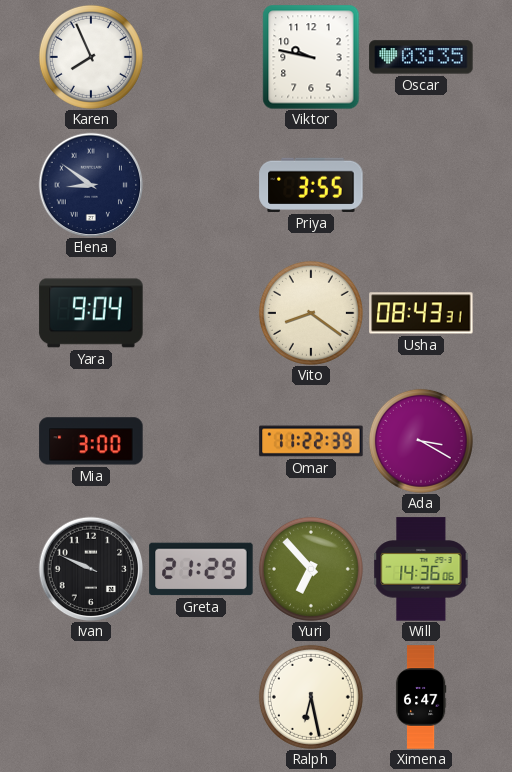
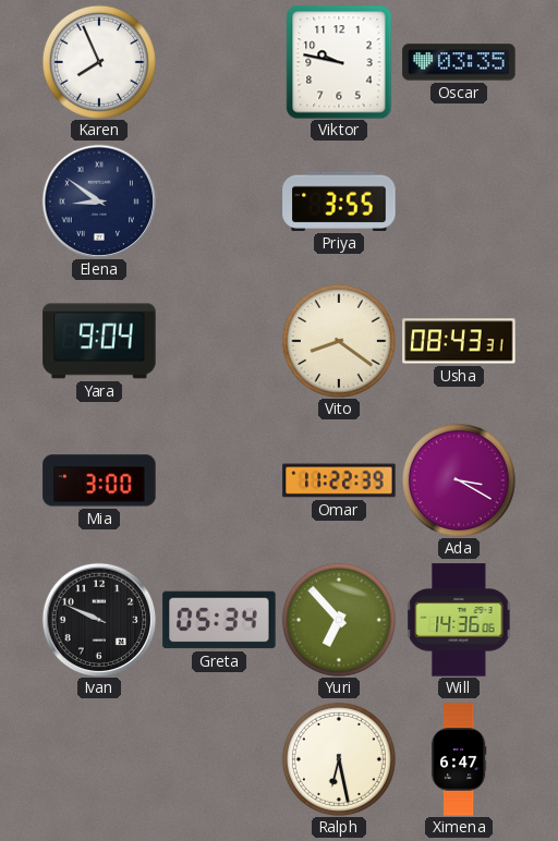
Greta: 21:29 -> 05:34 (219, 620)
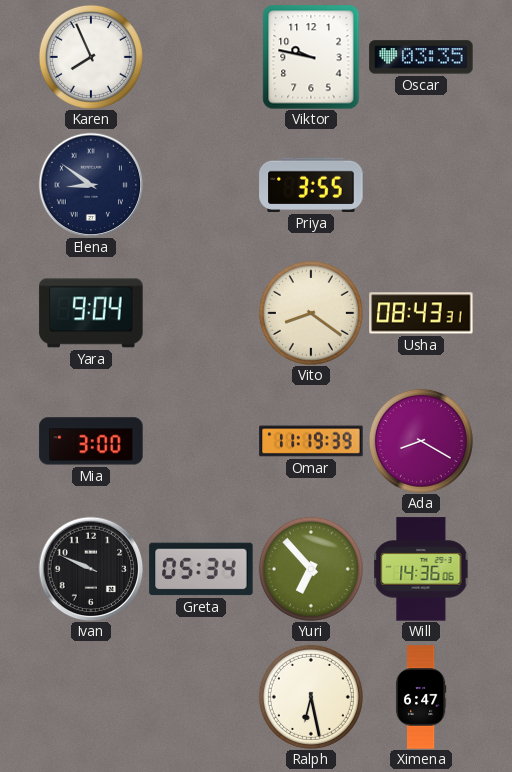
Omar: 11:22 -> 11:19 (311, 441)
Ada: 3:20 -> 8:20 (421, 441)
